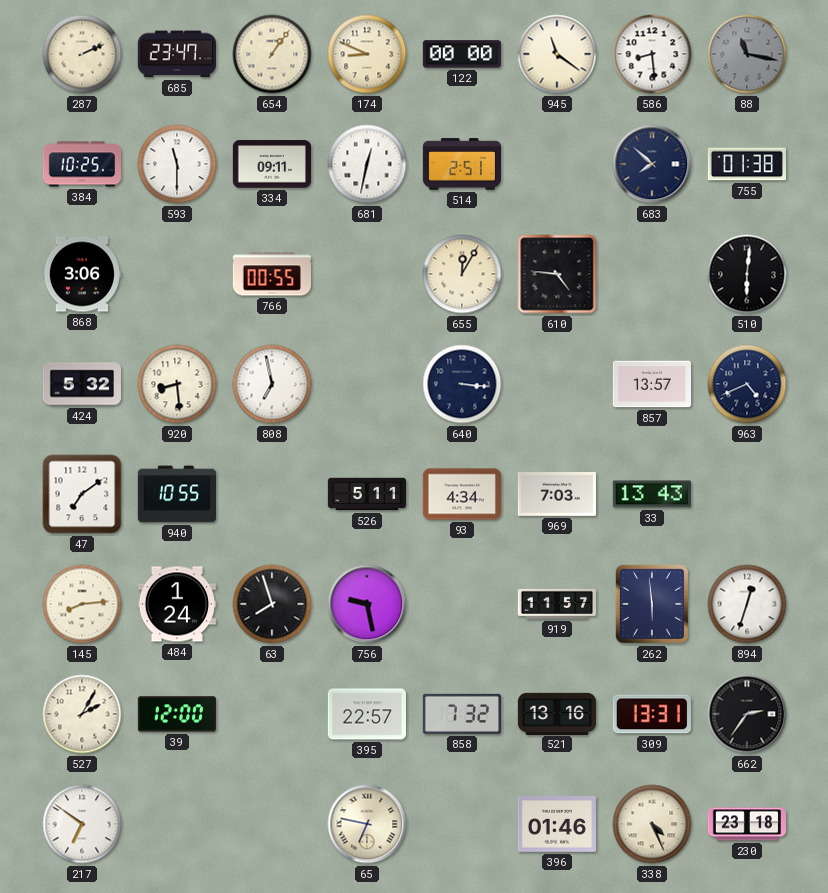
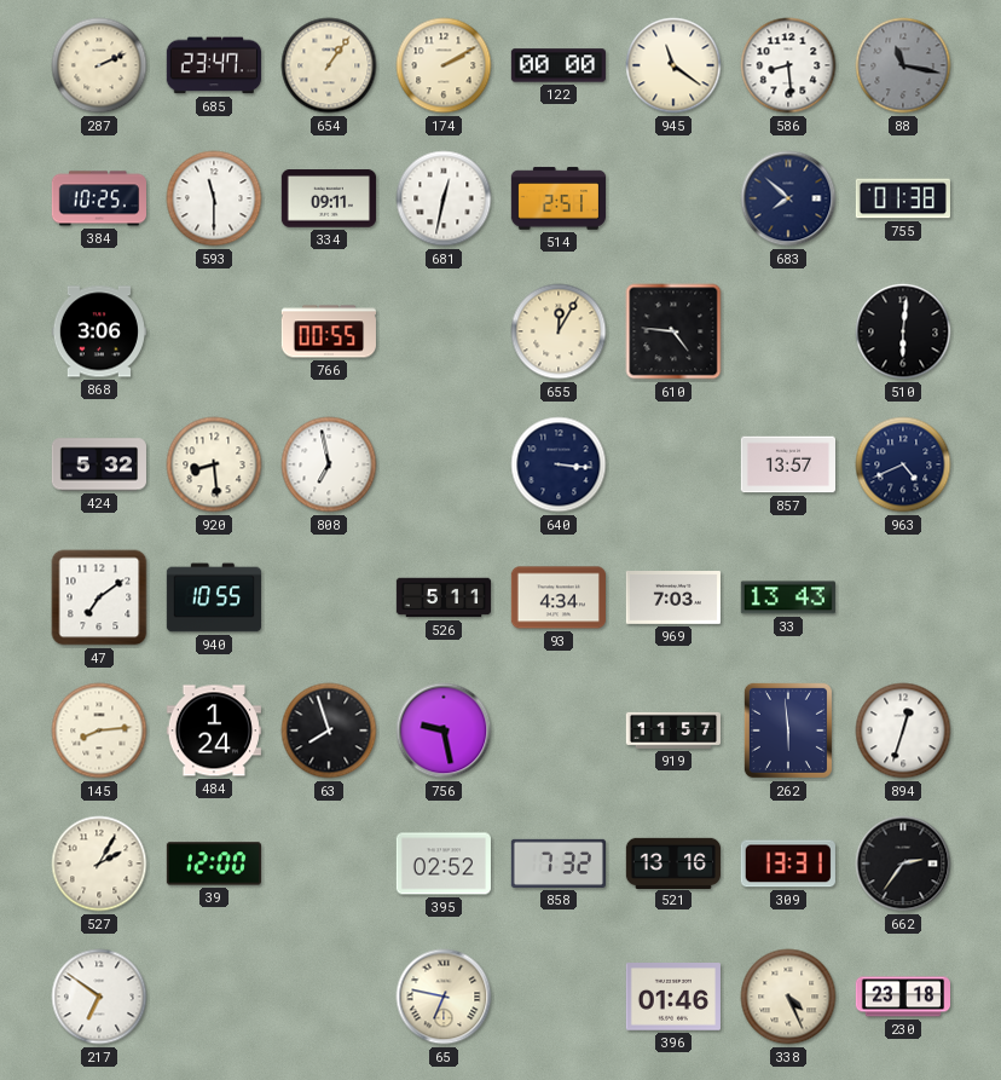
174: 8:49 -> 2:10 (444, 65)
395: 22:57 -> 02:52 (444, 864)
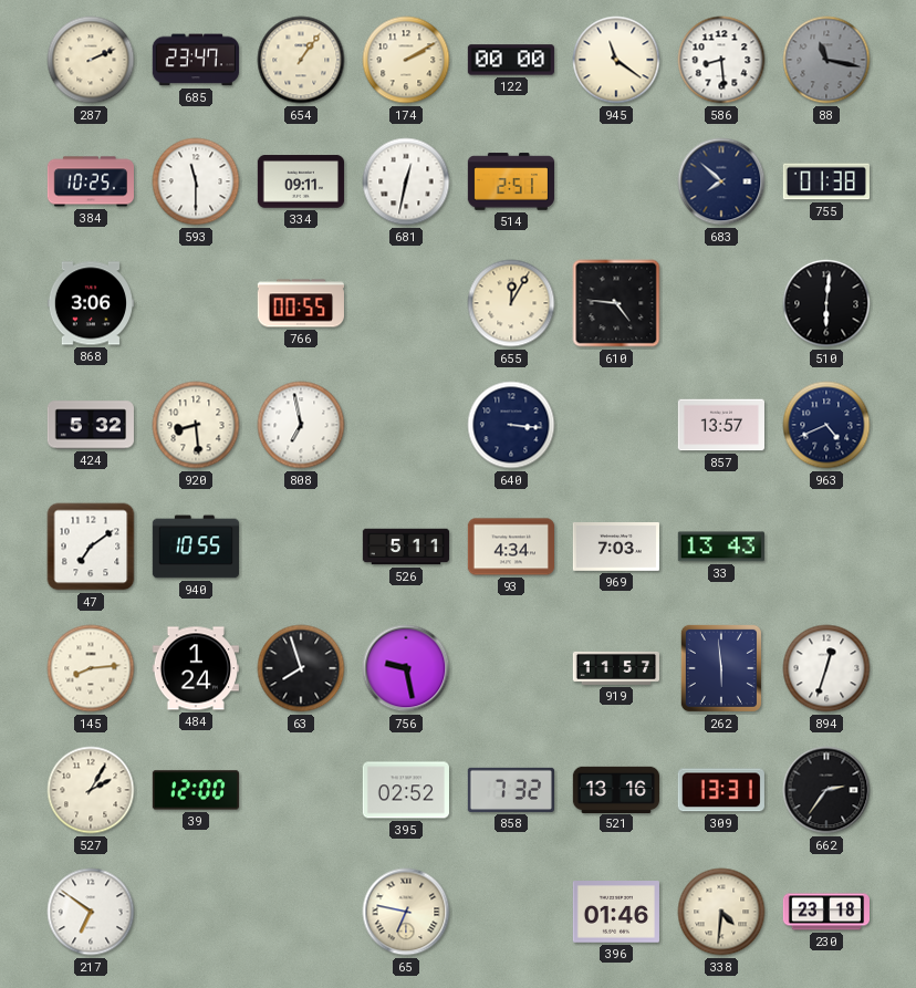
338: 4:26 -> 4:31 (721, 912)
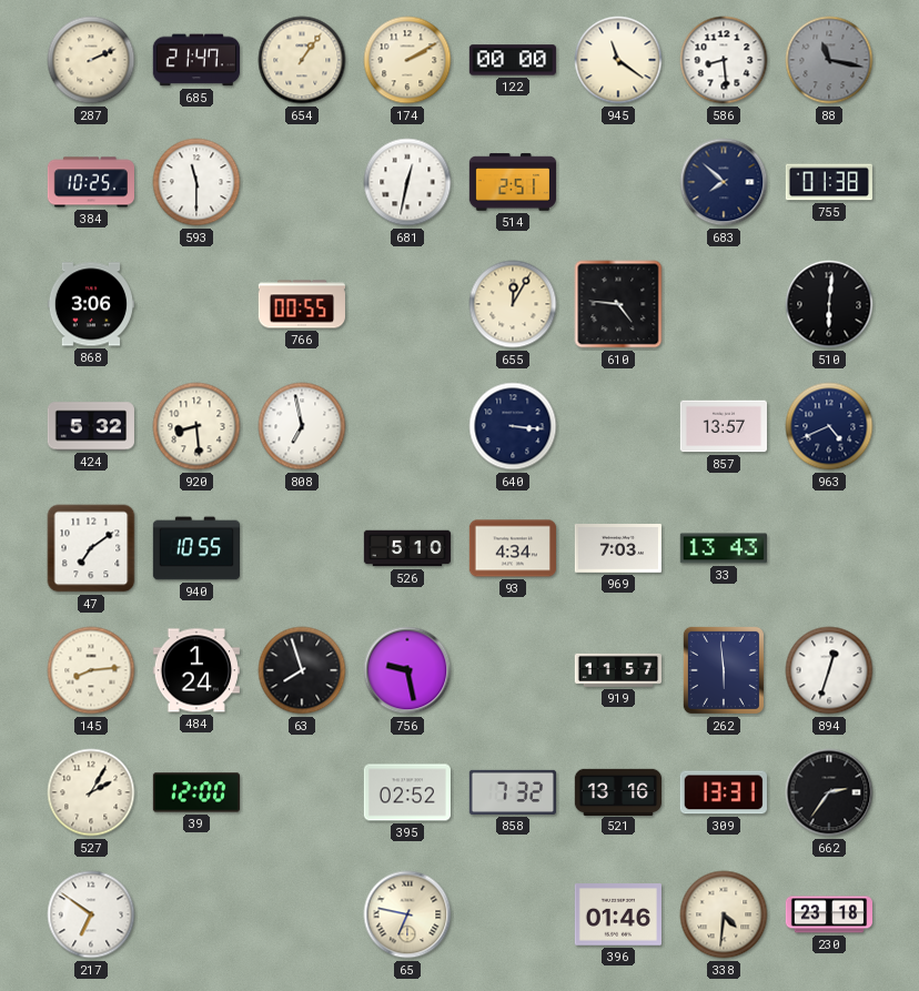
685: 23:47 -> 21:47 (196, 60)
334: 09:11 -> none (300, 181)
526: 5:11 -> 5:10 (406, 548)
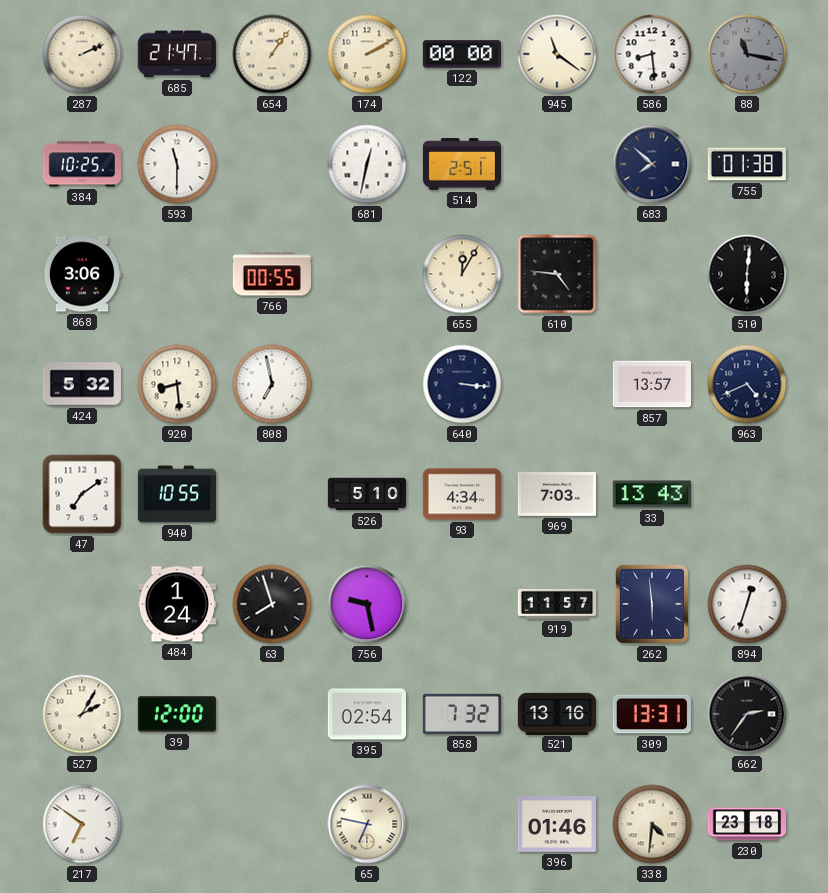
145: 8:14 -> none (91, 670)
395: 02:52 -> 02:54 (367, 714)
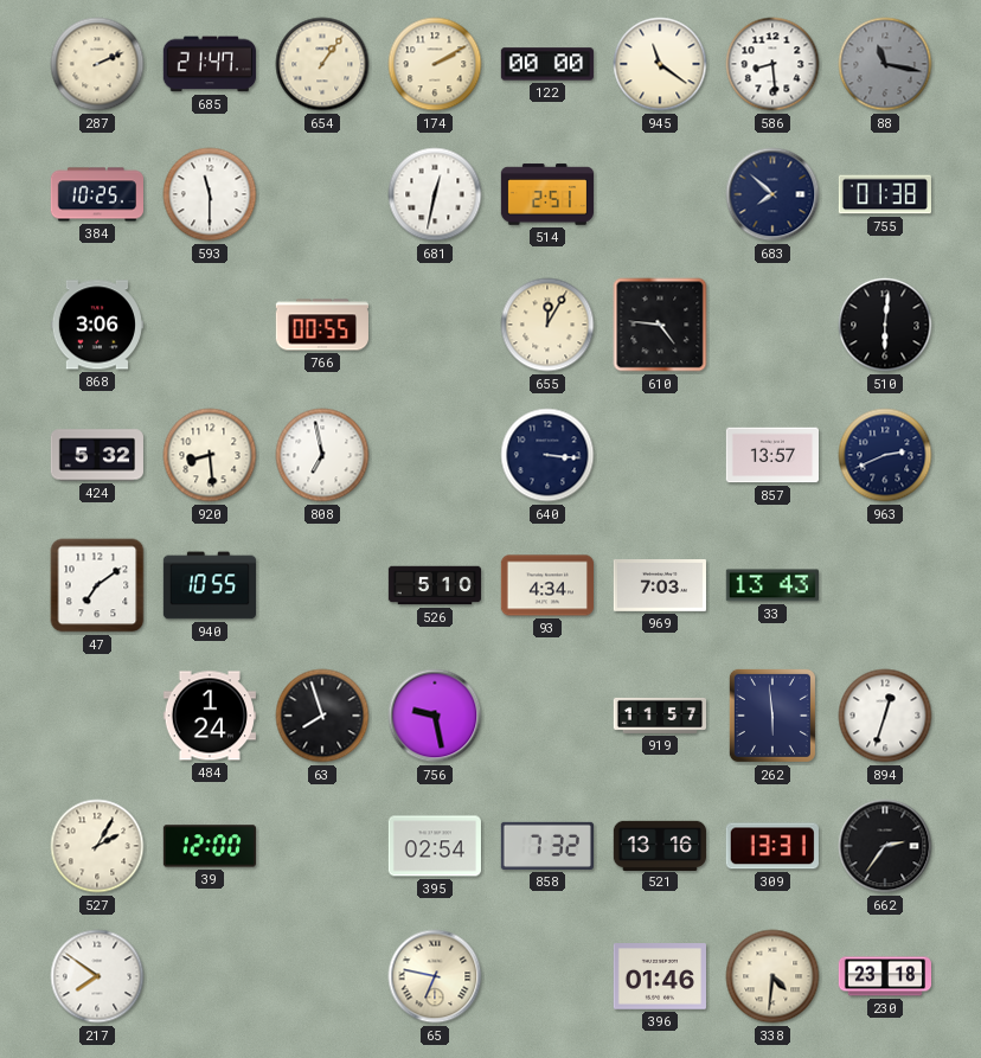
963: 4:41 -> 2:41 (885, 455)
217: 6:51 -> 7:51 (97, 976)
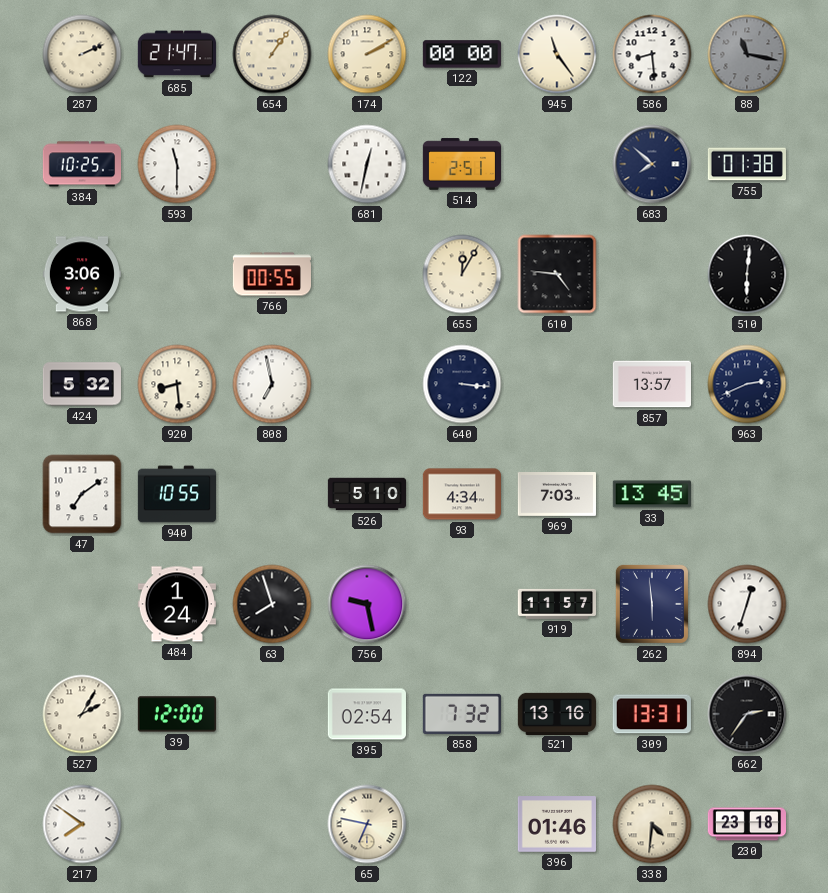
945: 11:21 -> 11:24 (557, 54)
33: 13:43 -> 13:45 (652, 494)
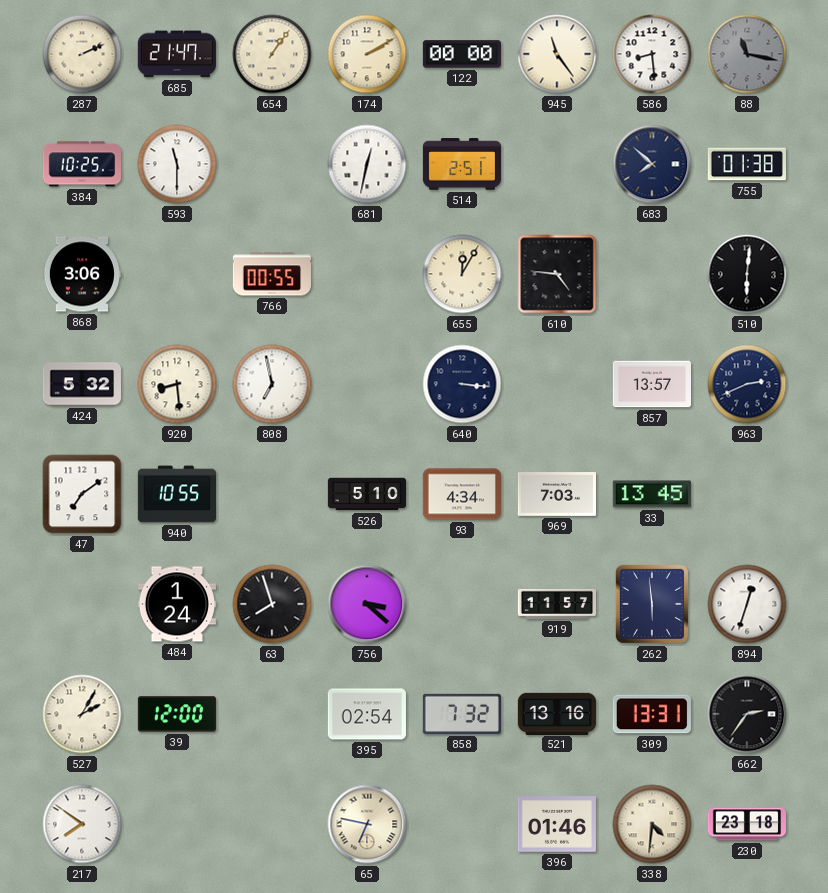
756: 9:28 -> 3:22 (367, 604)
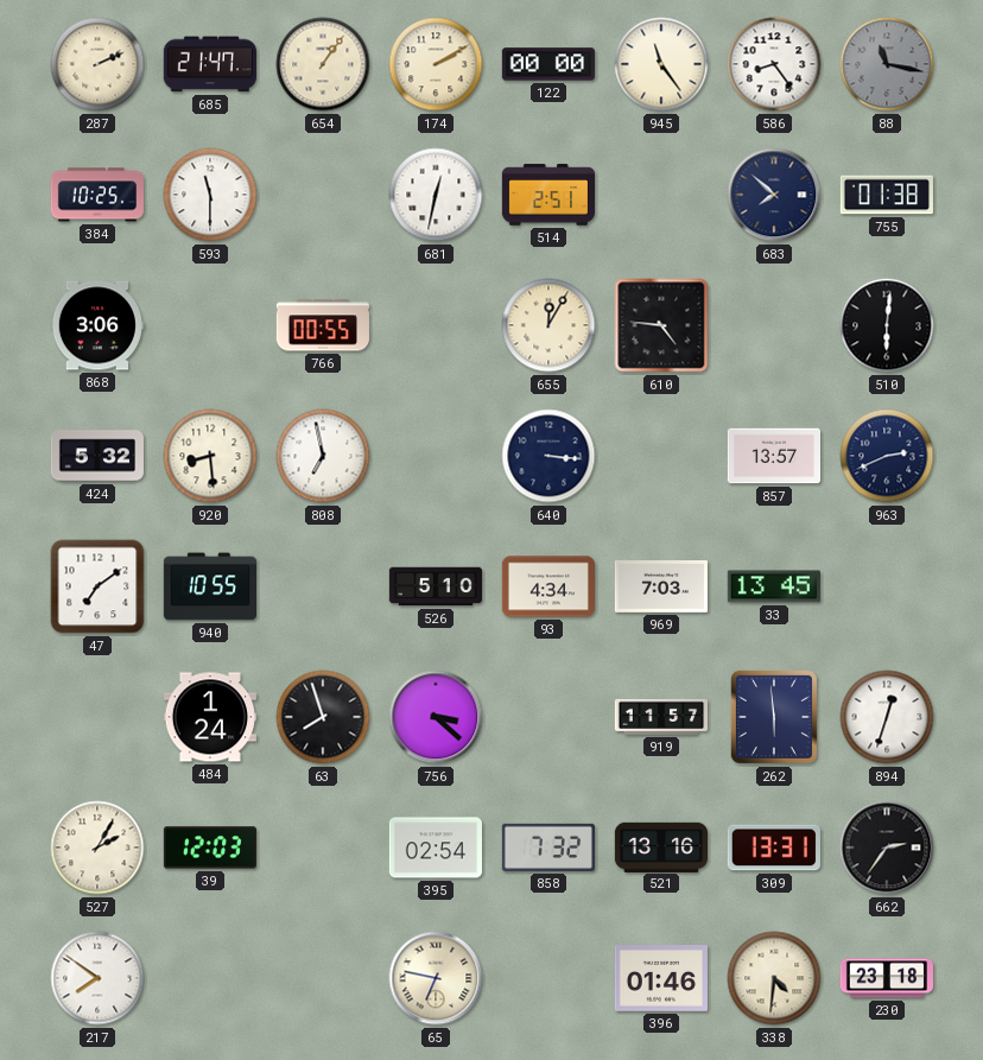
586: 8:29 -> 8:24 (774, 64)
39: 12:00 -> 12:03 (210, 848)
